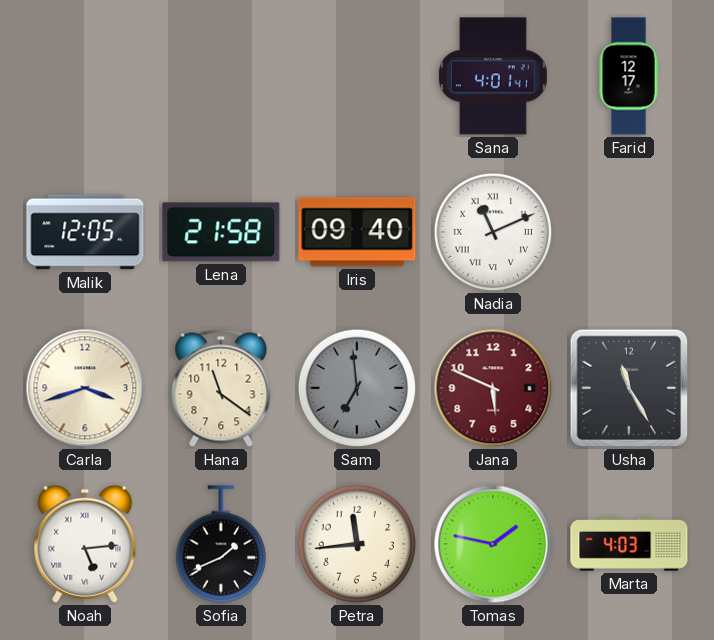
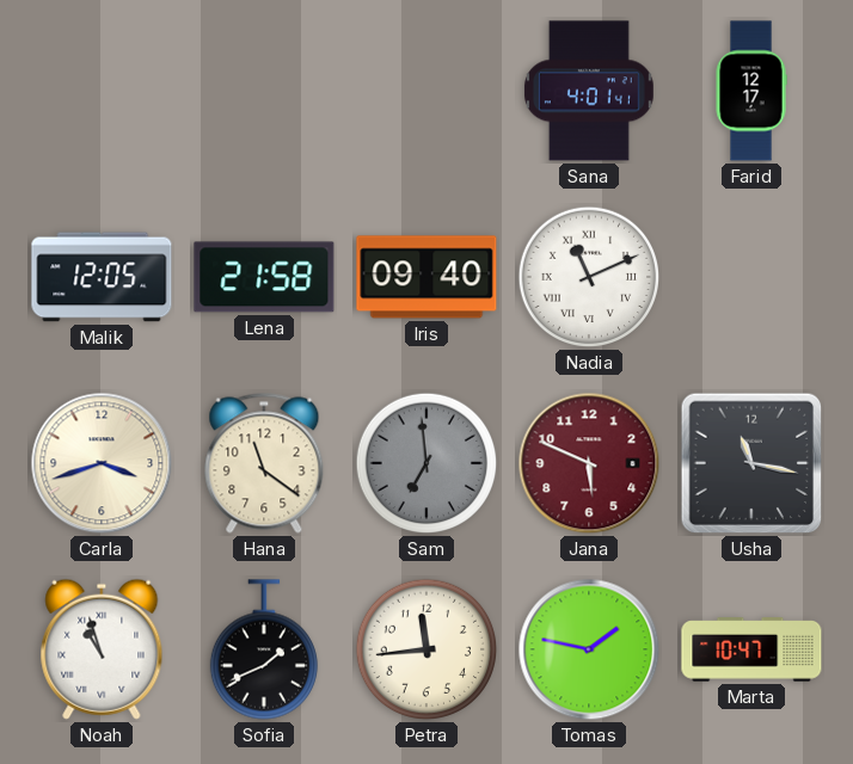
Usha: 11:25 -> 11:17 (751, 463)
Noah: 5:14 -> 10:57 (102, 649)
Marta: 4:03 -> 10:47 (751, 649)
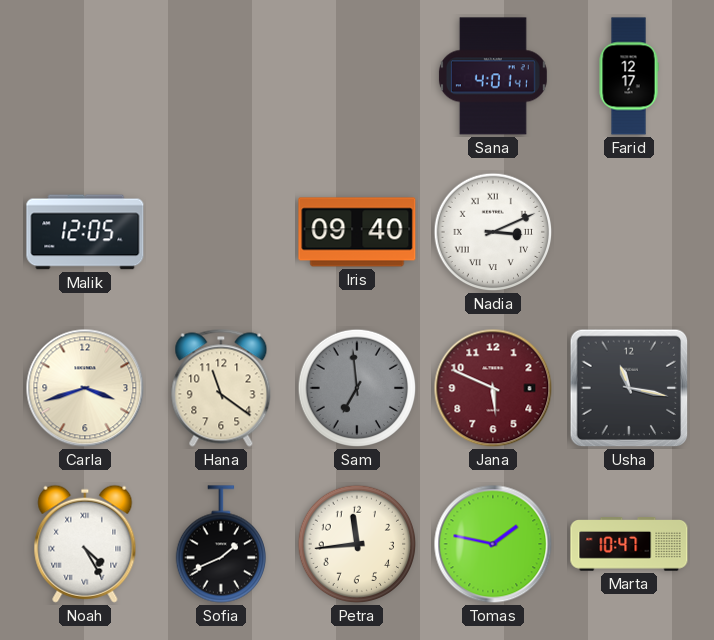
Lena: 21:58 -> none (264, 277)
Nadia: 11:11 -> 3:11 (493, 232)
Noah: 10:57 -> 4:25 (85, 544)
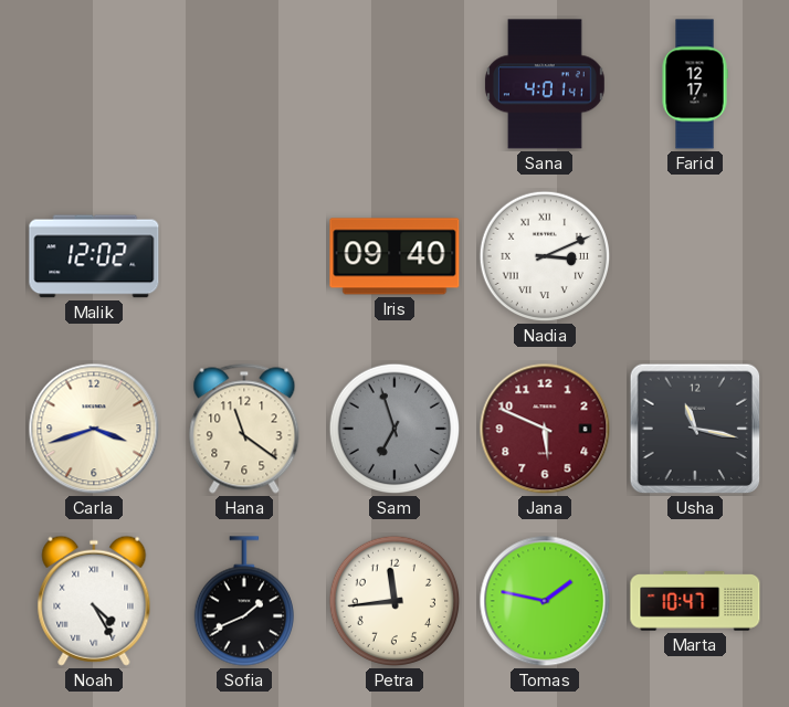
Malik: 12:05 -> 12:02 (94, 256)
Sam: 6:59 -> 6:57 (394, 429)
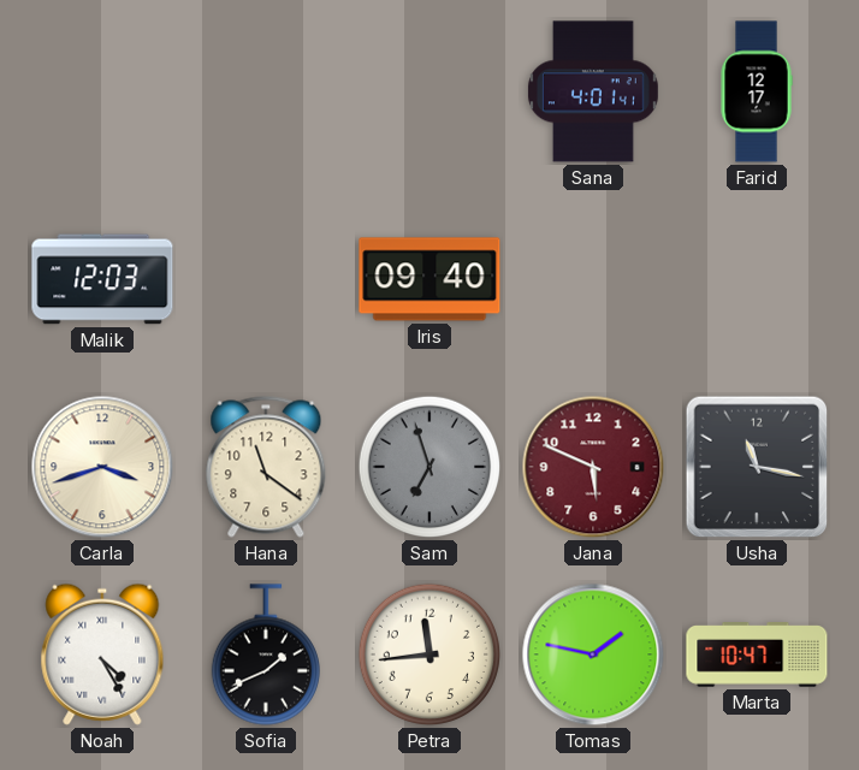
Malik: 12:02 -> 12:03 (102, 279)
Nadia: 3:11 -> none (545, 256)
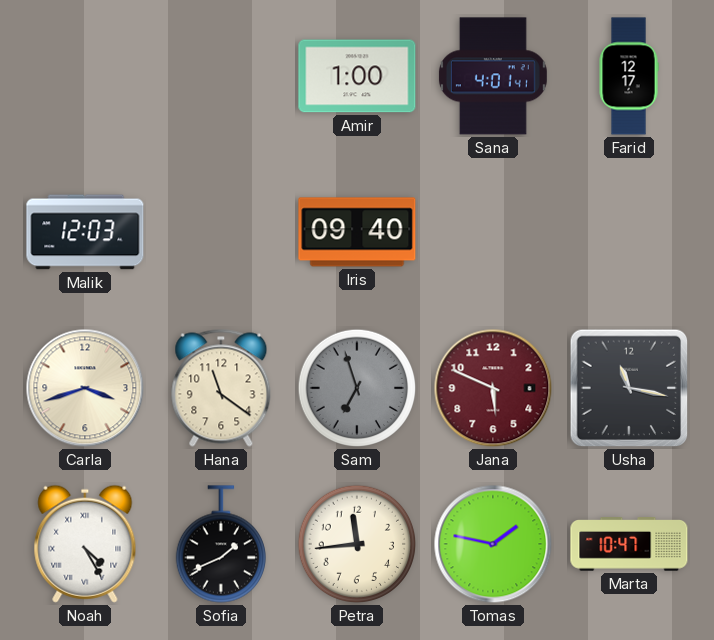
Amir: none -> 1:00 (357, 76)
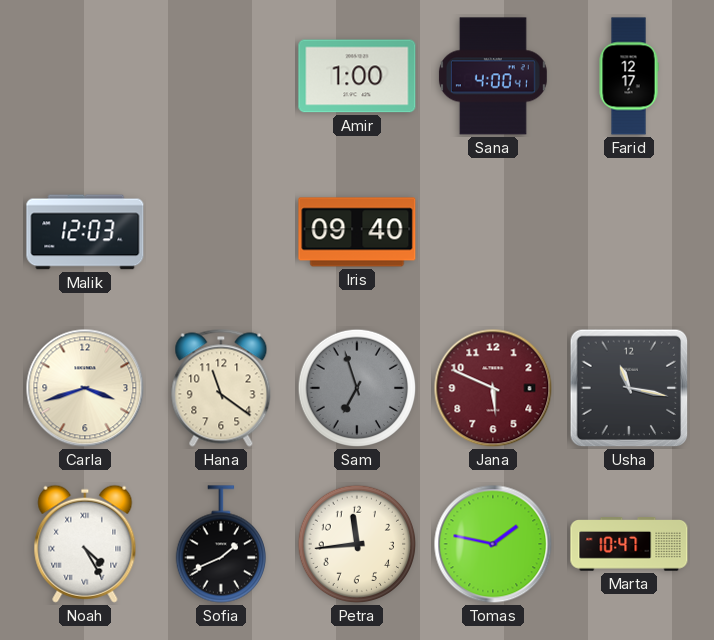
Sana: 4:01 -> 4:00 (493, 76)
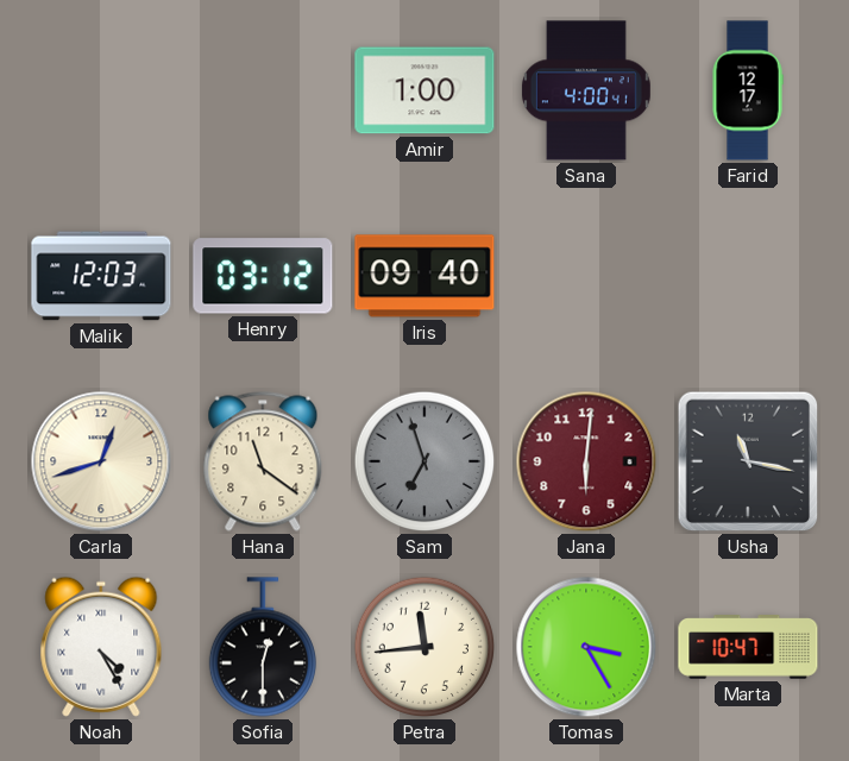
Henry: none -> 03:12 (263, 276)
Carla: 3:42 -> 12:42 (101, 461)
Jana: 5:49 -> 6:01 (586, 461)
Sofia: 1:41 -> 12:30 (262, 647)
Tomas: 1:47 -> 3:25 (586, 647)
